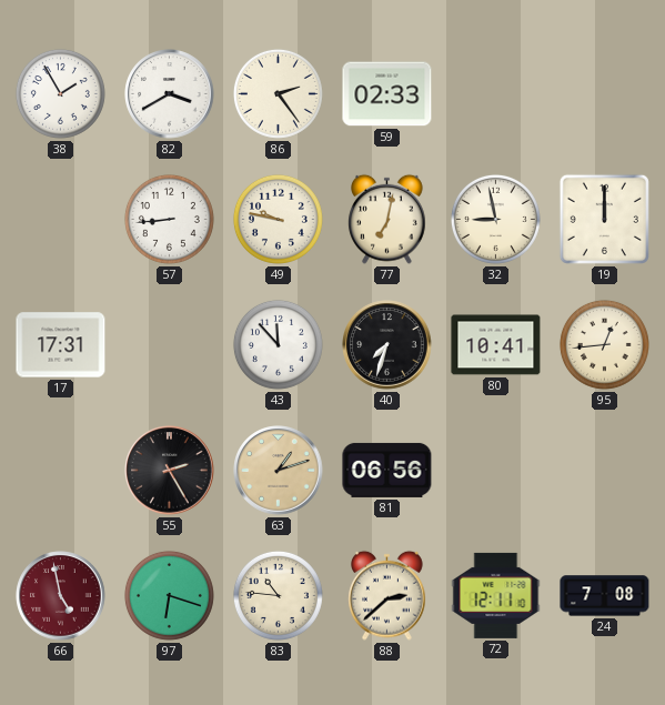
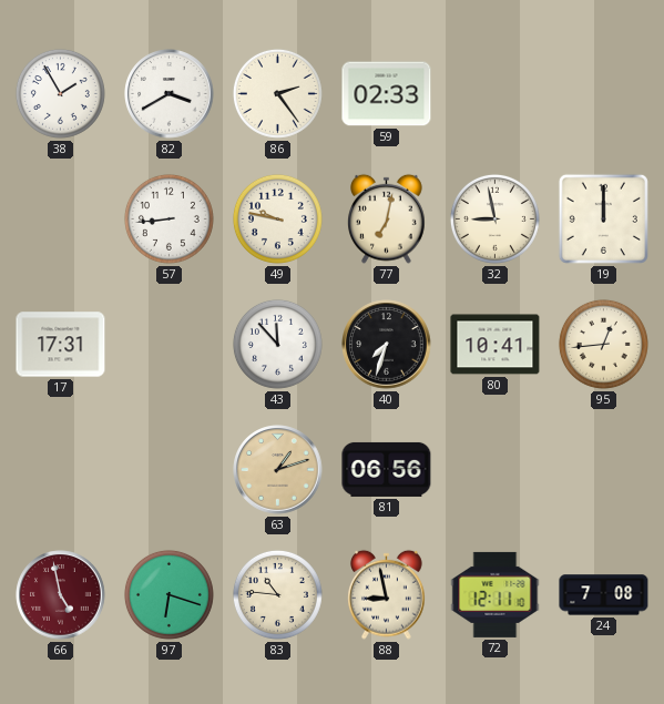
55: 2:25 -> none (170, 471)
88: 2:38 -> 8:58 (387, 594)
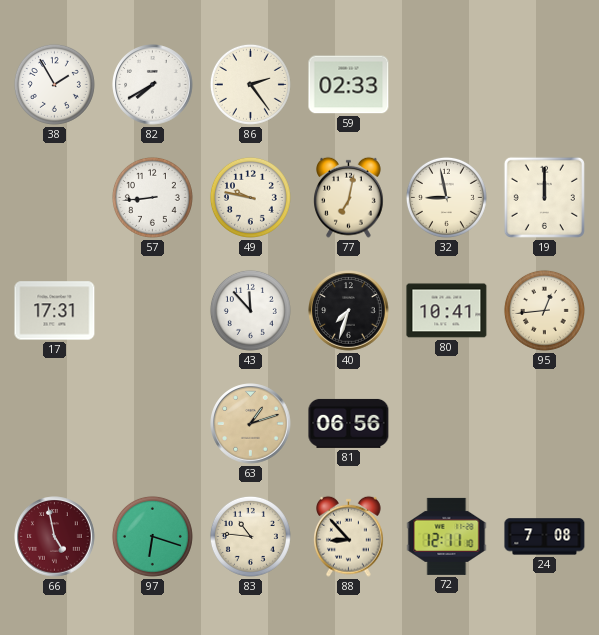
82: 3:40 -> 7:40 (153, 85)
88: 8:58 -> 8:53 (349, 536)
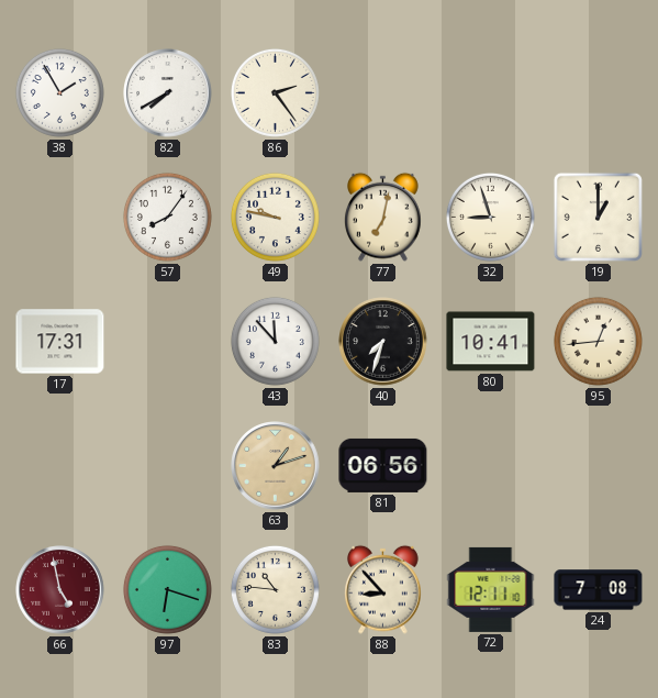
59: 02:33 -> none (349, 85)
57: 8:44 -> 8:06 (167, 217)
32: 8:58 -> 8:57 (490, 217)
19: 12:00 -> 1:00 (598, 217)
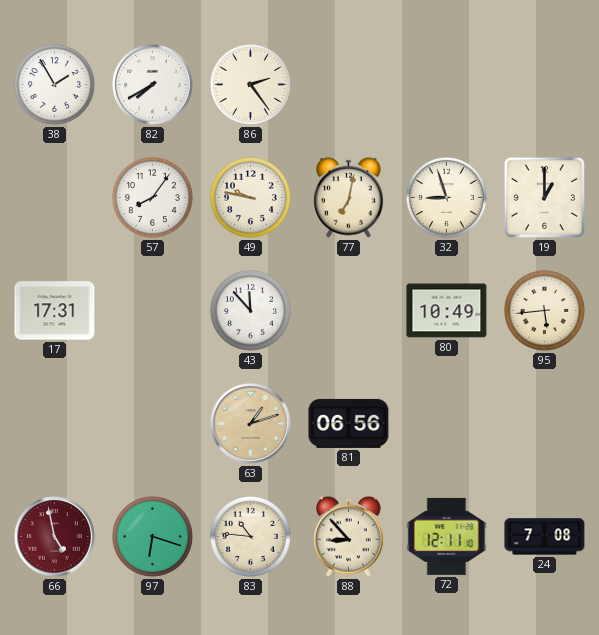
40: 7:33 -> none (383, 342)
80: 10:41 -> 10:49 (447, 311)
95: 12:44 -> 5:44 (544, 310)
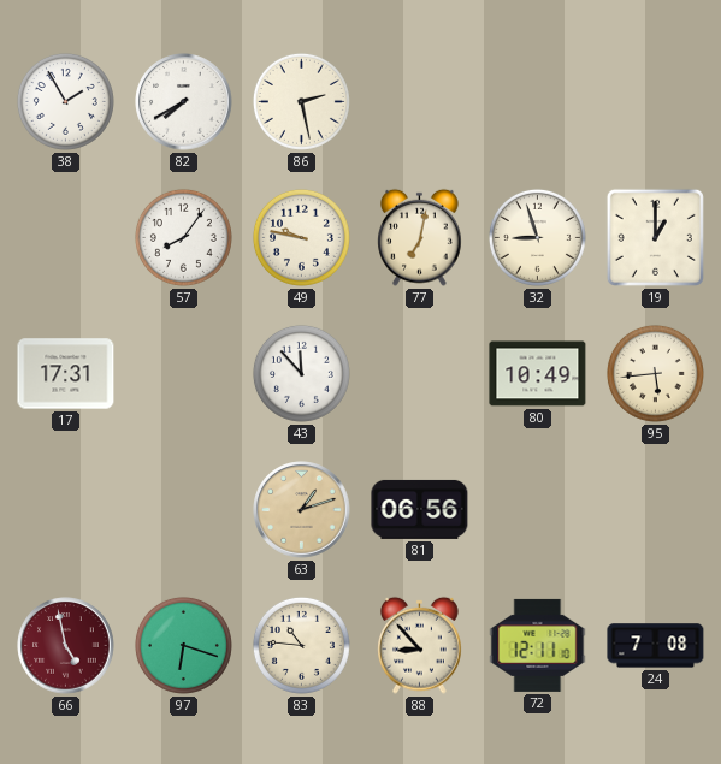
86: 2:24 -> 2:28 (301, 101)
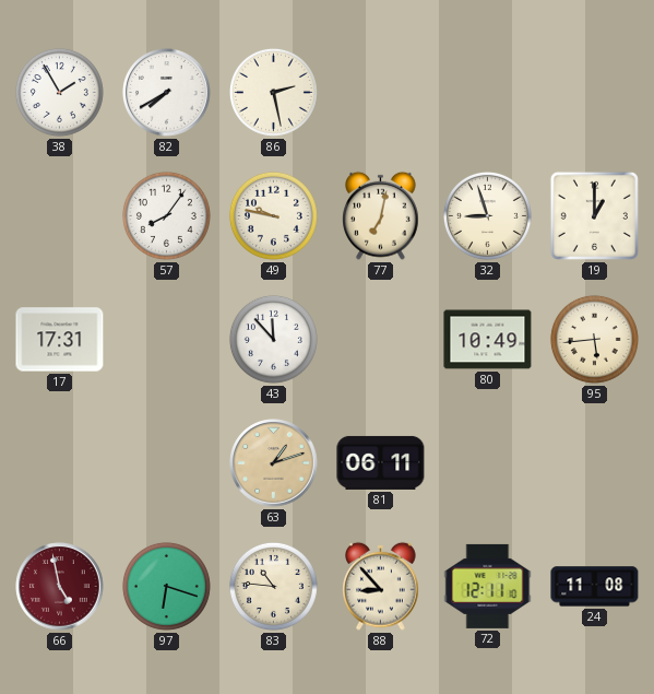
81: 06:56 -> 06:11 (381, 462)
24: 7:08 -> 11:08 (595, 587)
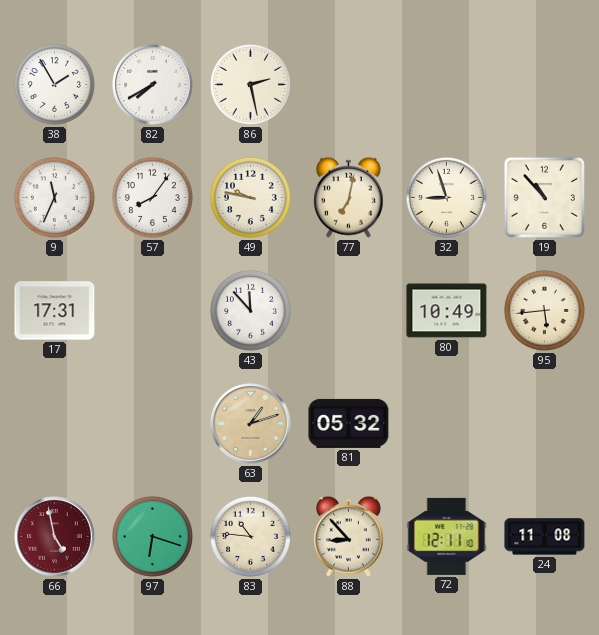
9: none -> 11:34 (54, 197)
19: 1:00 -> 10:53 (544, 197)
81: 06:11 -> 05:32 (349, 423)
